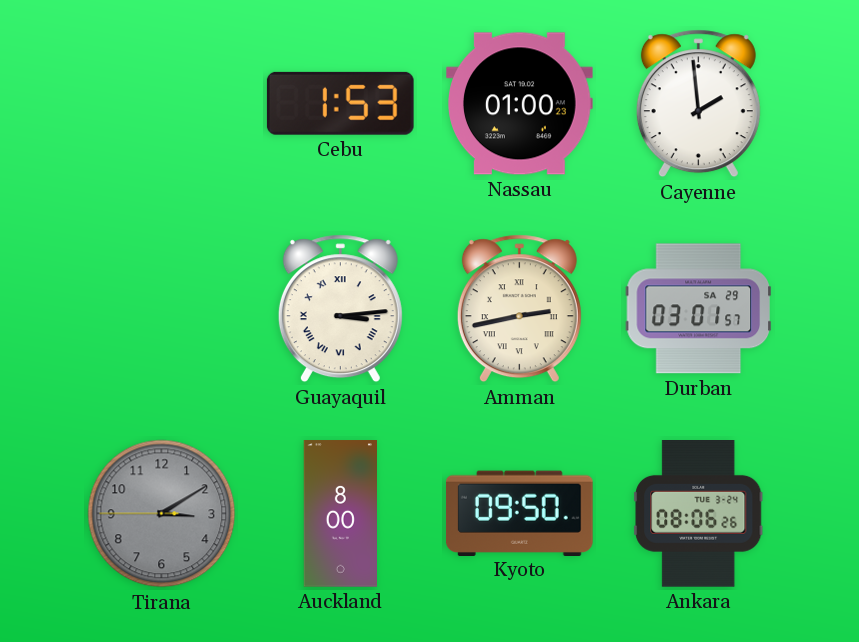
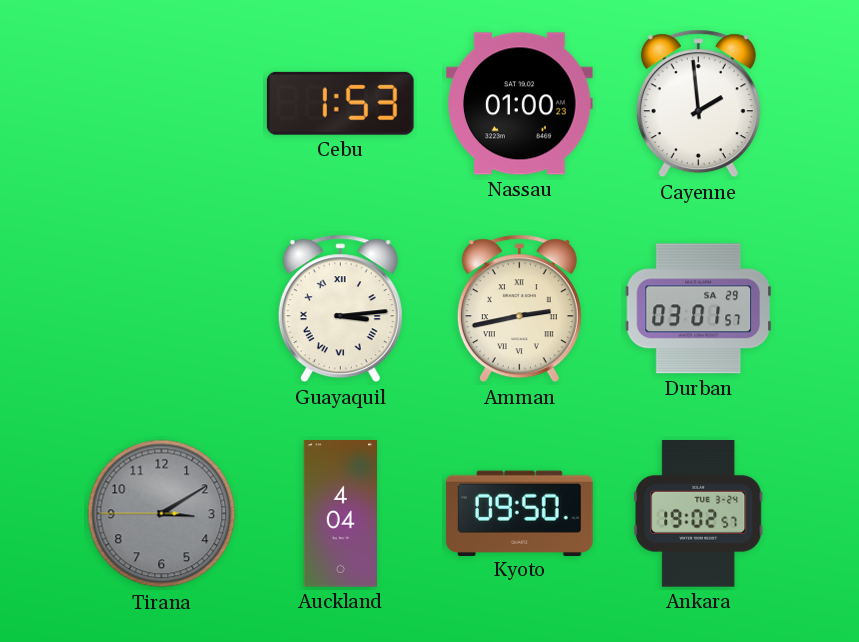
Auckland: 8:00 -> 4:04 (340, 514)
Ankara: 08:06 -> 19:02 (699, 514)
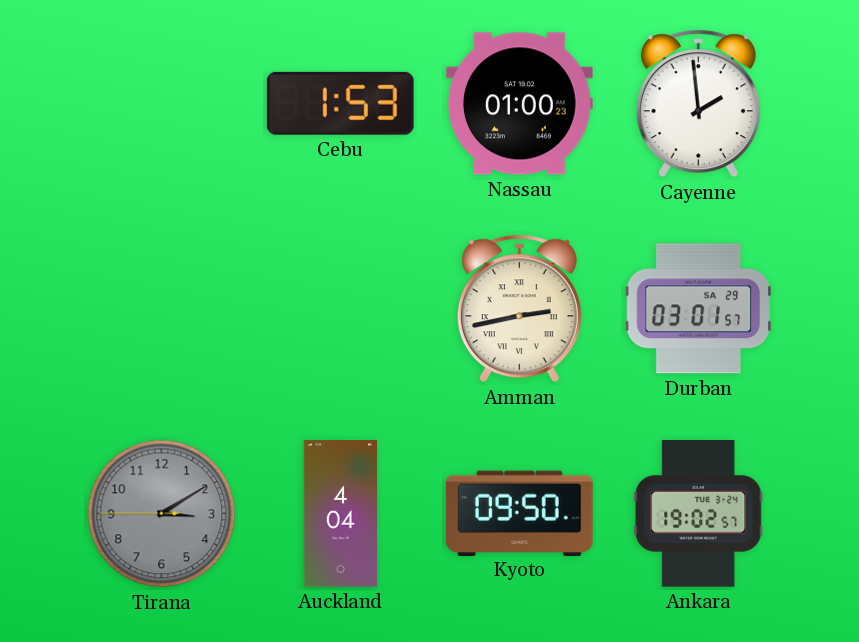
Guayaquil: 3:14 -> none (340, 309)
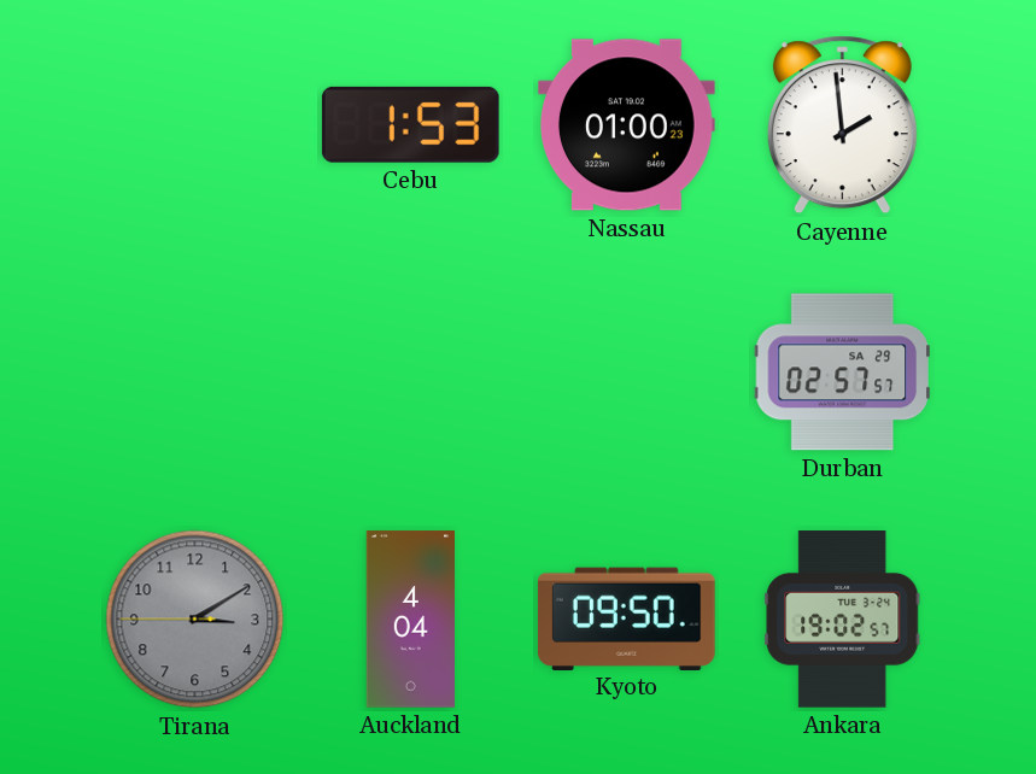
Amman: 2:43 -> none (519, 309)
Durban: 03:01 -> 02:57 (842, 373)
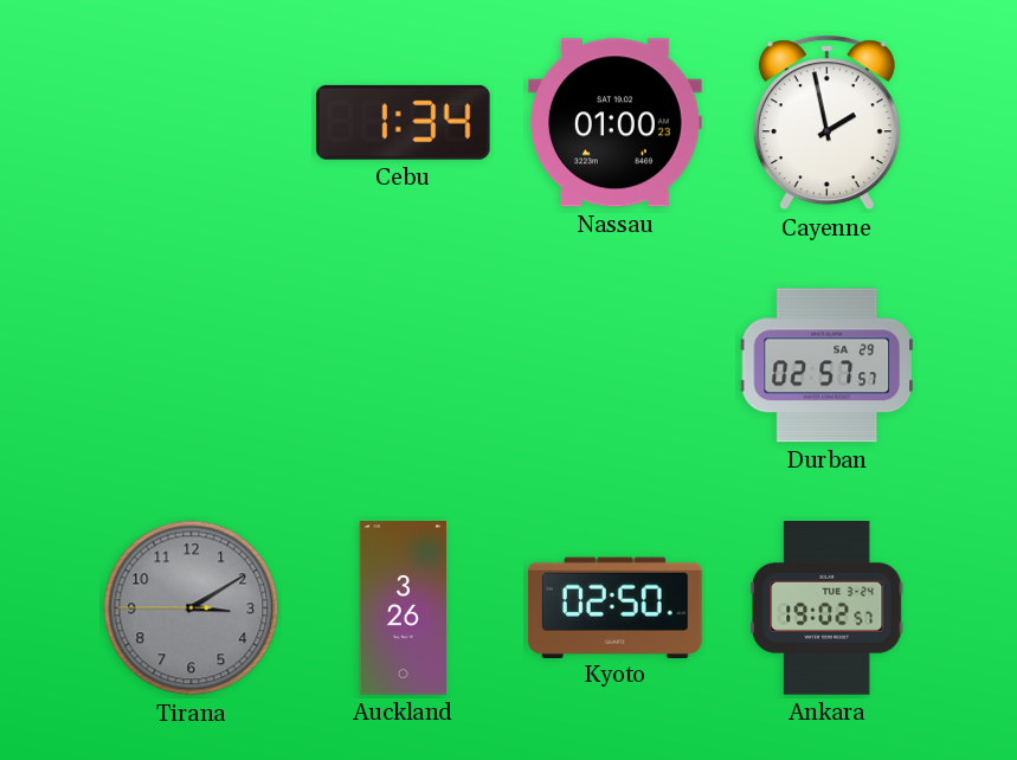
Cebu: 1:53 -> 1:34 (403, 122)
Cayenne: 1:59 -> 1:58 (826, 123)
Auckland: 4:04 -> 3:26 (403, 608)
Kyoto: 09:50 -> 02:50 (614, 607)
